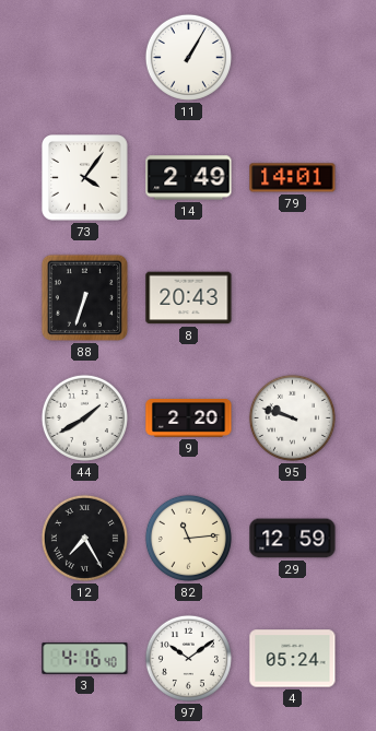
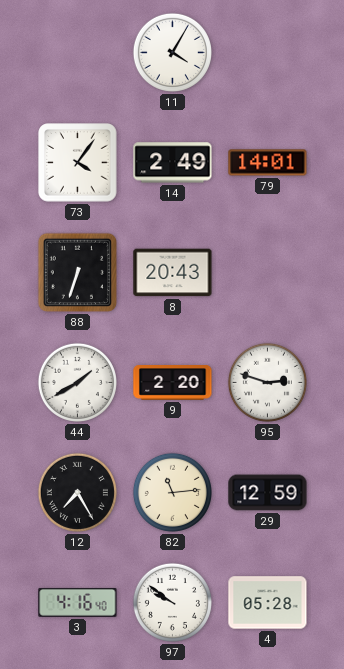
11: 1:05 -> 4:05 (172, 52)
95: 9:48 -> 2:48 (267, 382)
97: 10:09 -> 9:51 (172, 602)
4: 05:24 -> 05:28 (268, 603)
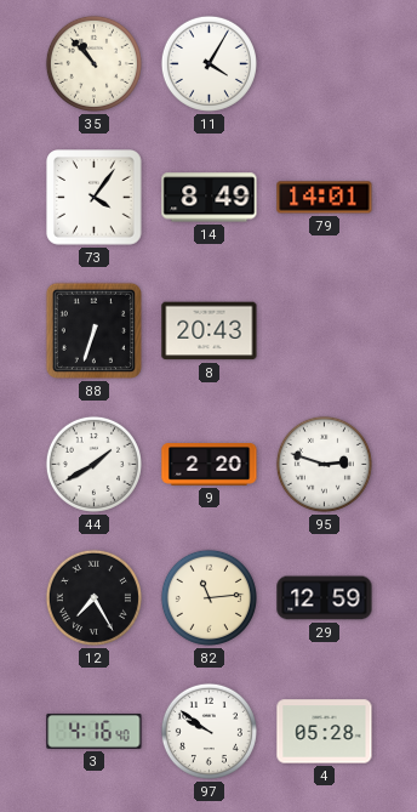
35: none -> 10:53 (93, 63)
14: 2:49 -> 8:49 (210, 198)
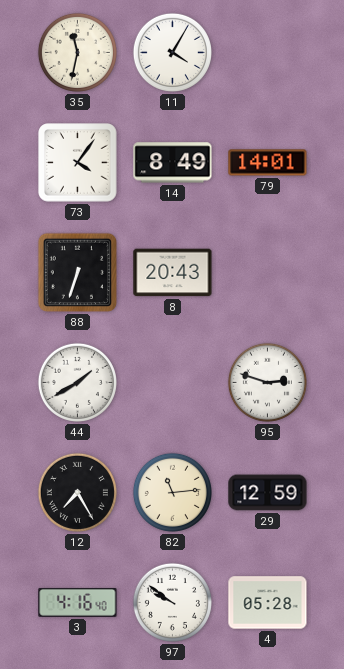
35: 10:53 -> 11:32 (77, 52)
9: 2:20 -> none (210, 465)
